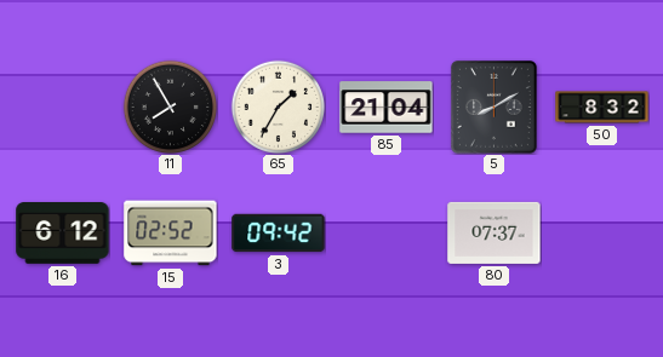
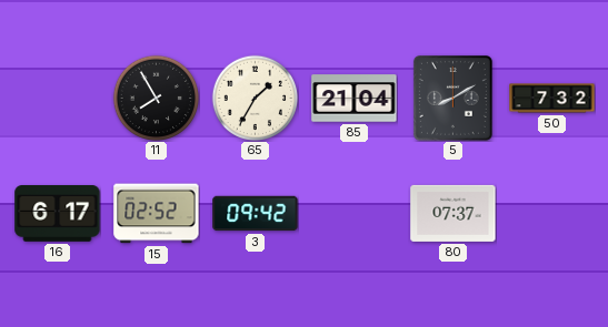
50: 8:32 -> 7:32 (552, 99)
16: 6:12 -> 6:17 (58, 214)
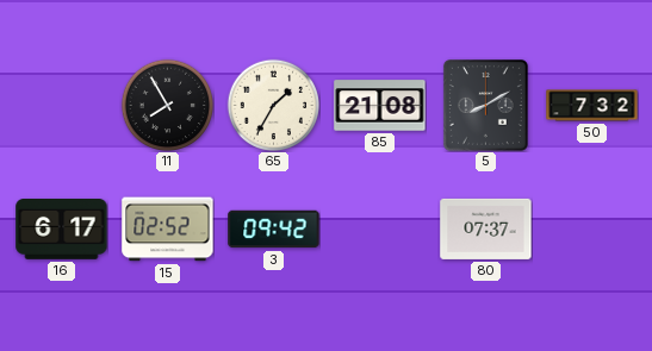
85: 21:04 -> 21:08 (380, 106)
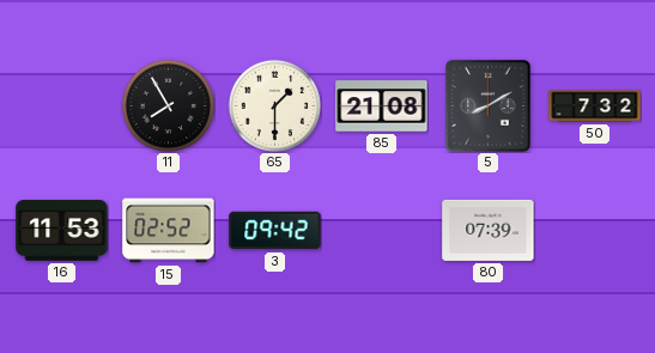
65: 1:35 -> 1:30 (274, 105)
16: 6:17 -> 11:53 (62, 231)
80: 07:37 -> 07:39 (489, 230)
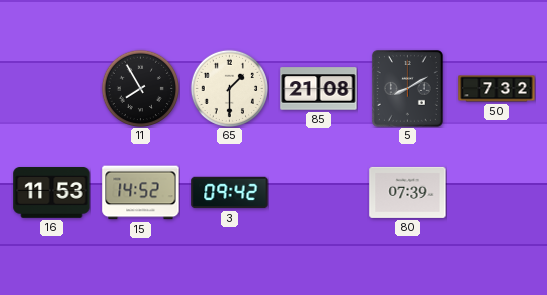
15: 02:52 -> 14:52 (141, 193)
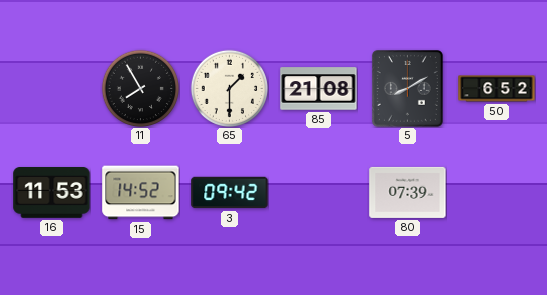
50: 7:32 -> 6:52 (497, 89)
